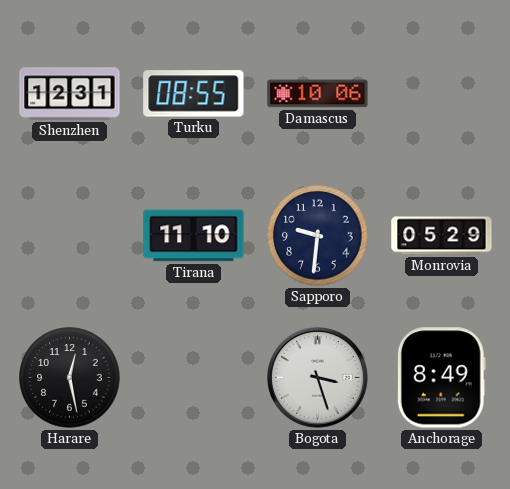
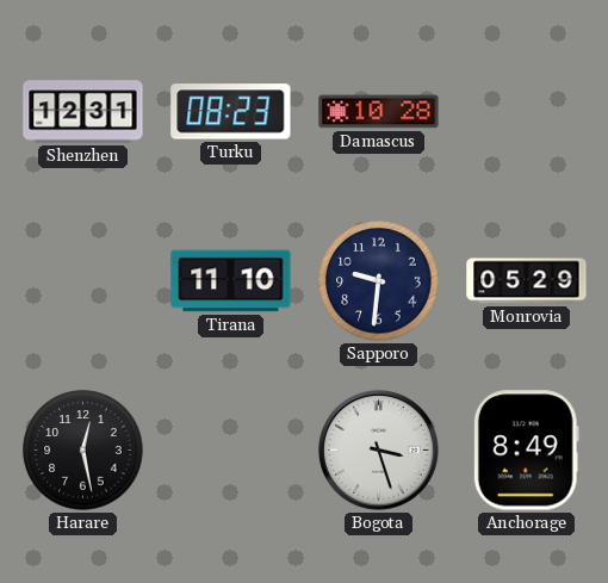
Turku: 08:55 -> 08:23 (231, 112)
Damascus: 10:06 -> 10:28 (379, 112)
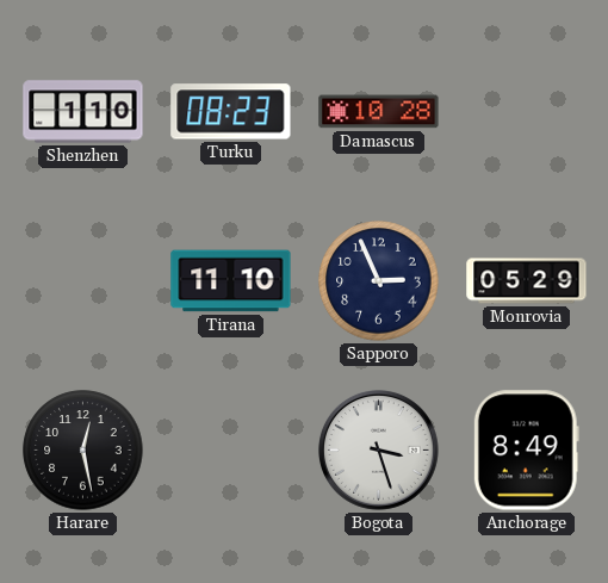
Shenzhen: 12:31 -> 1:10 (83, 112)
Sapporo: 9:31 -> 2:56 (379, 281)
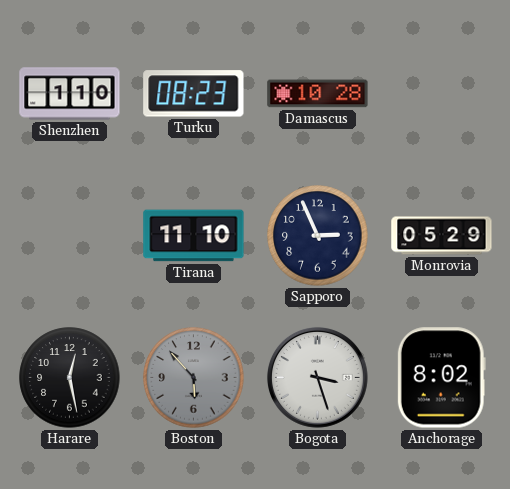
Boston: none -> 5:53 (194, 378)
Anchorage: 8:49 -> 8:02 (441, 378)
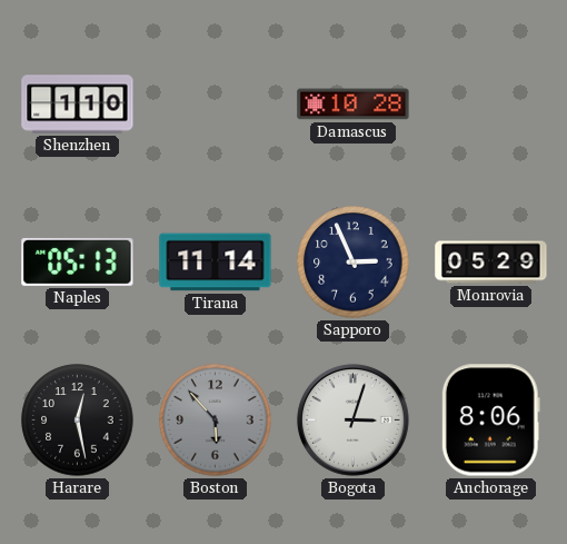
Turku: 08:23 -> none (194, 94)
Naples: none -> 05:13 (78, 261)
Tirana: 11:10 -> 11:14 (216, 263)
Bogota: 3:27 -> 3:03 (352, 419)
Anchorage: 8:02 -> 8:06 (490, 421)
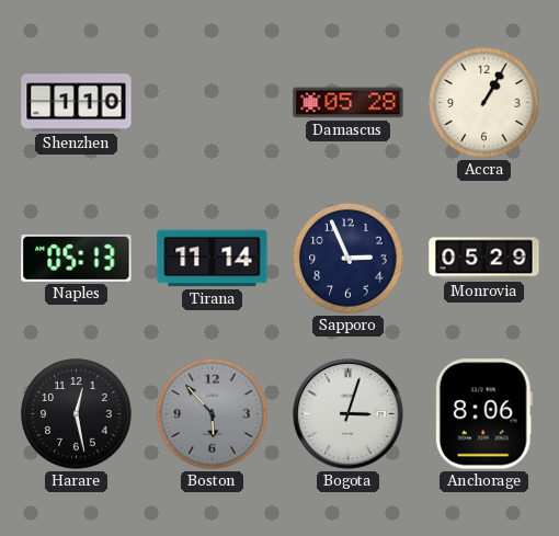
Damascus: 10:28 -> 05:28 (349, 103)
Accra: none -> 1:05 (484, 103)
